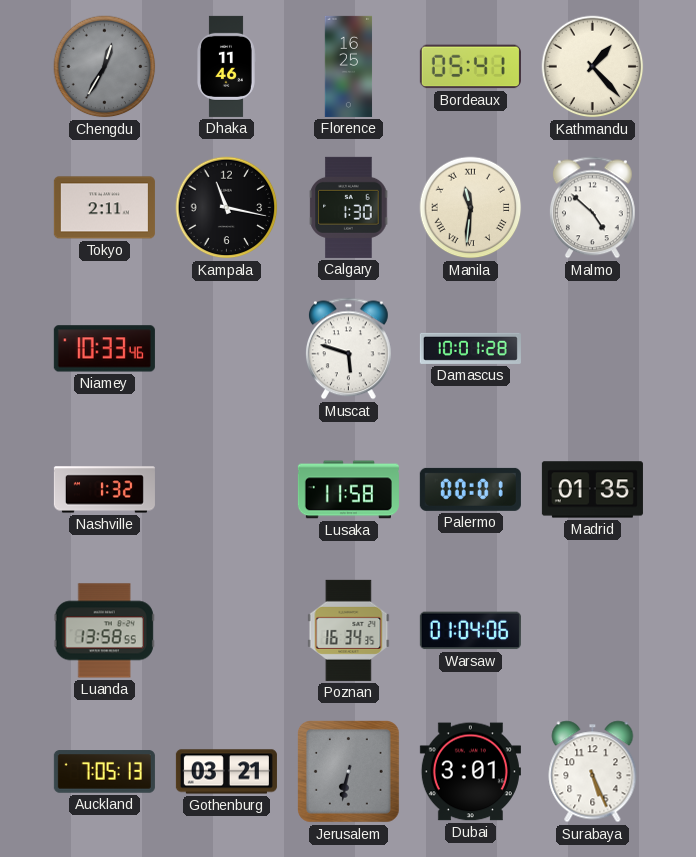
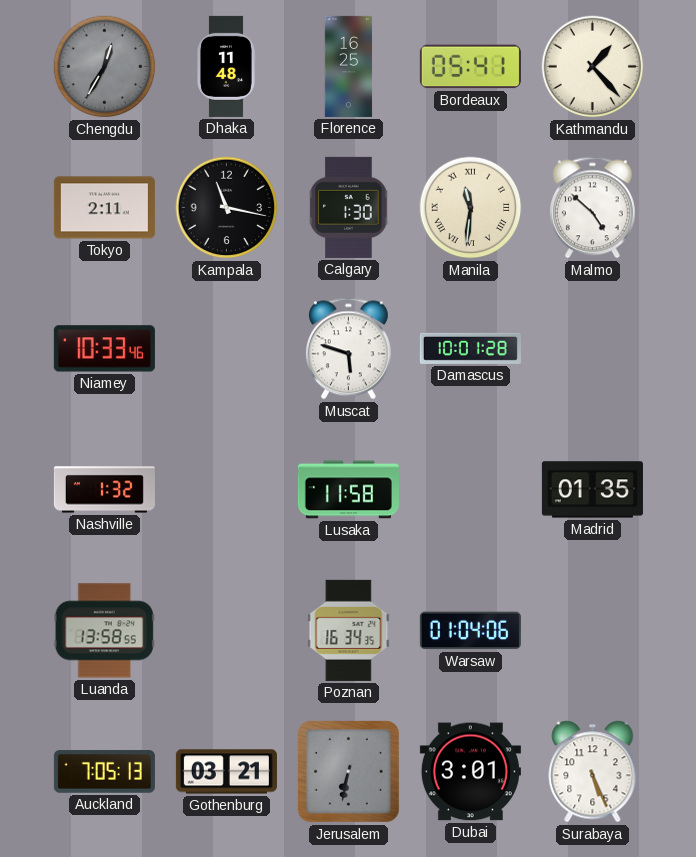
Dhaka: 11:46 -> 11:48 (226, 66)
Palermo: 00:01 -> none (470, 489)
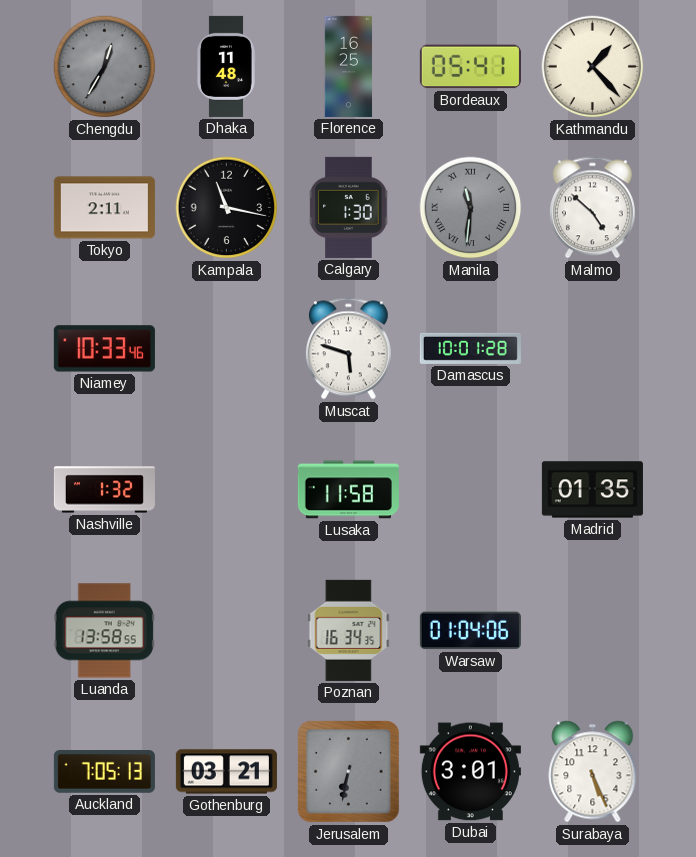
Manila dial: cream -> grey (471, 208)
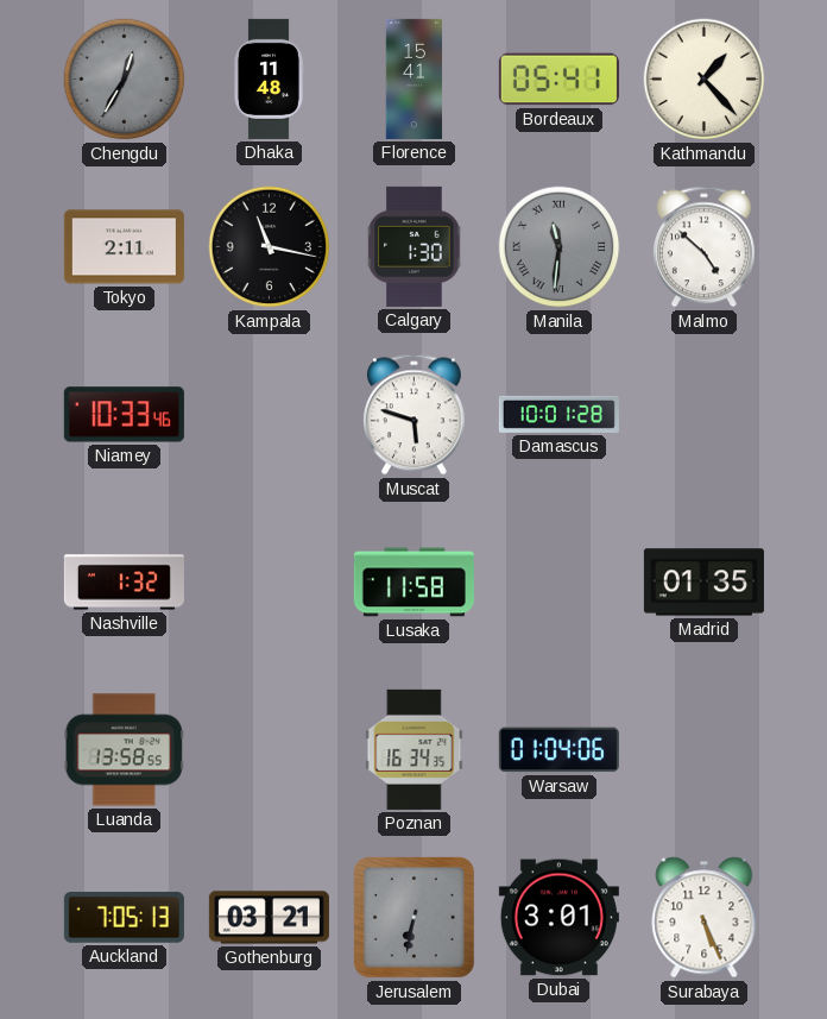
Florence: 16:25 -> 15:41 (415, 78)
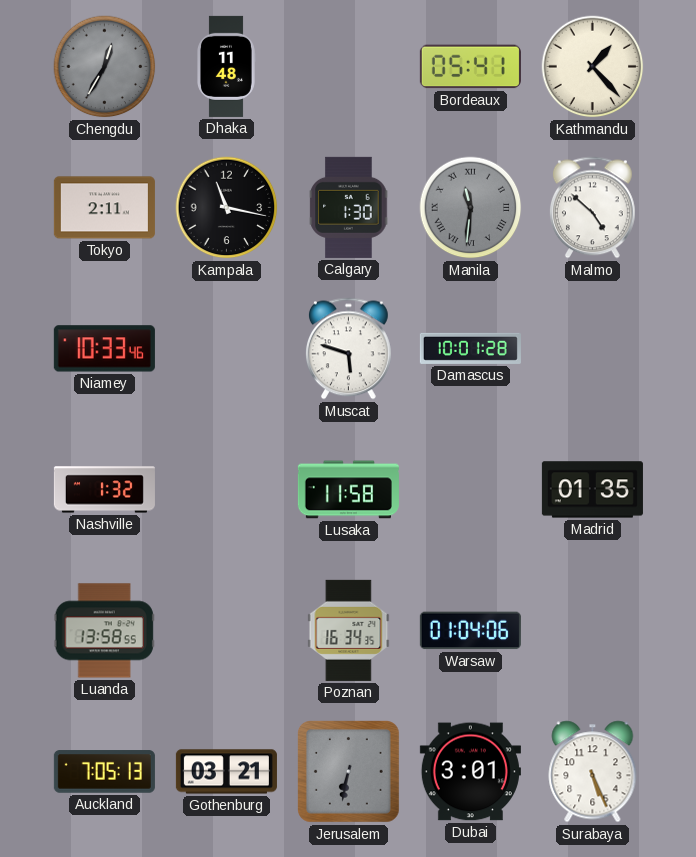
Florence: 15:41 -> none (415, 78)
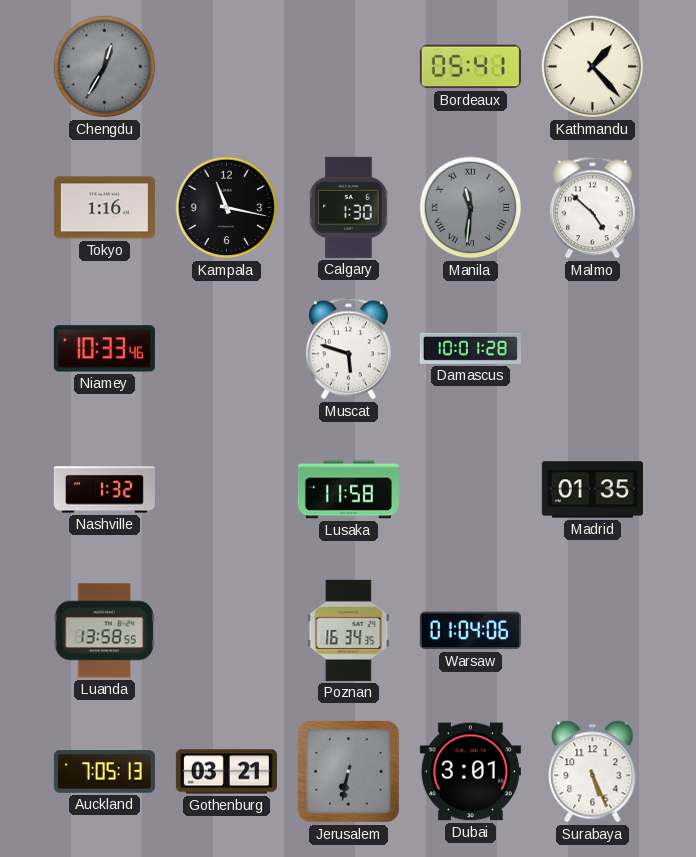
Dhaka: 11:48 -> none (226, 66)
Tokyo: 2:11 -> 1:16 (104, 208)
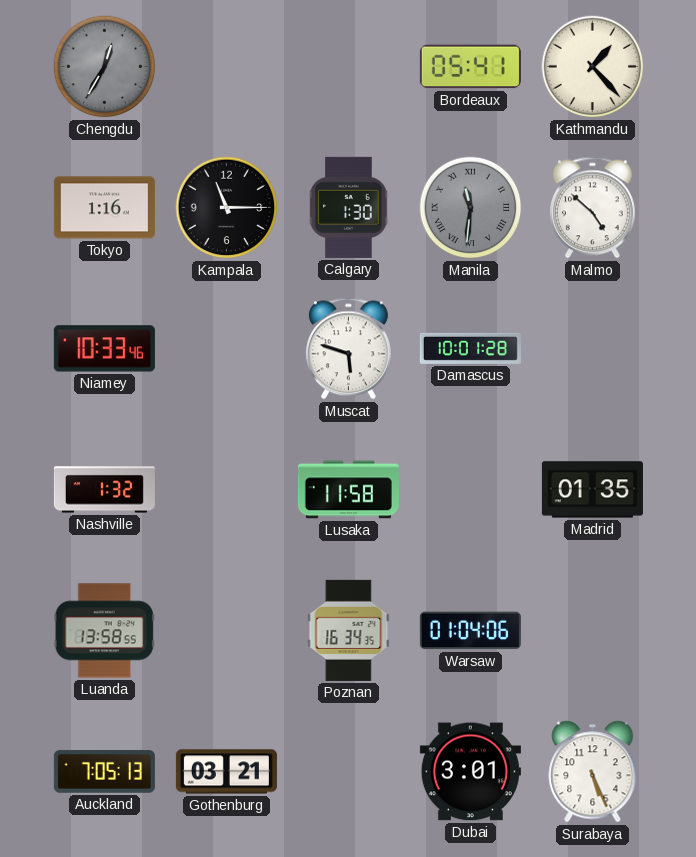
Kampala: 11:17 -> 11:15 (227, 208)
Jerusalem: 6:32 -> none (349, 772)
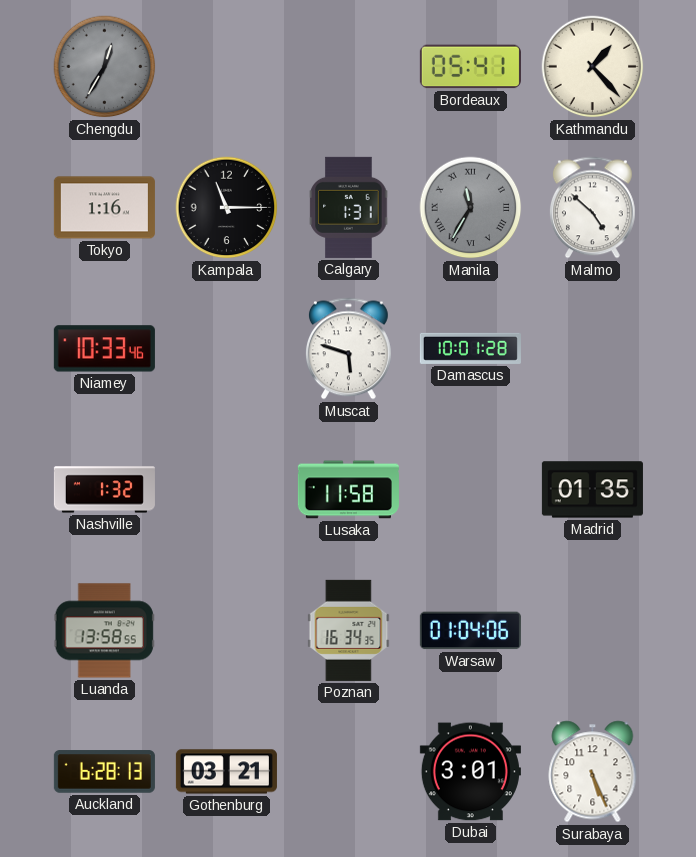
Calgary: 1:30 -> 1:31 (349, 207)
Manila: 11:31 -> 11:35 (471, 208)
Auckland: 7:05 -> 6:28 (104, 772)
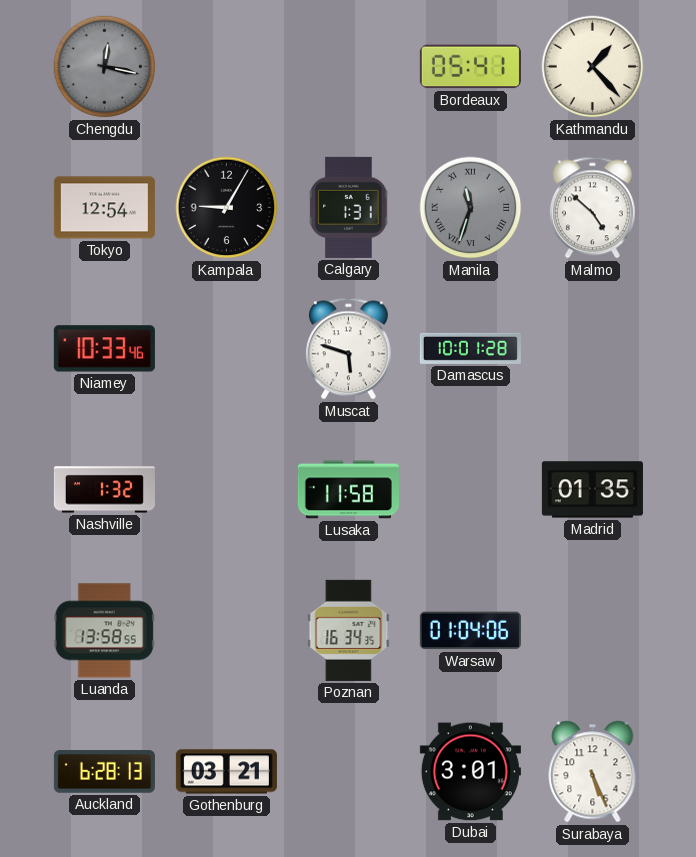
Chengdu: 12:35 -> 12:17 (105, 67)
Tokyo: 1:16 -> 12:54 (104, 208)
Kampala: 11:15 -> 9:05 (227, 208)
Manila: 11:35 -> 11:33 (471, 208)
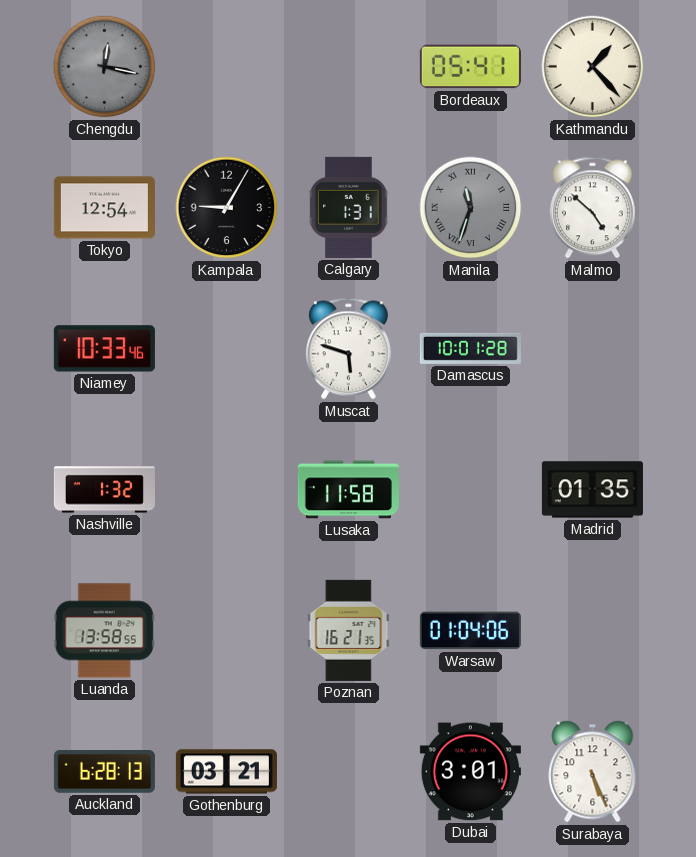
Poznan: 16:34 -> 16:21 (349, 630)
